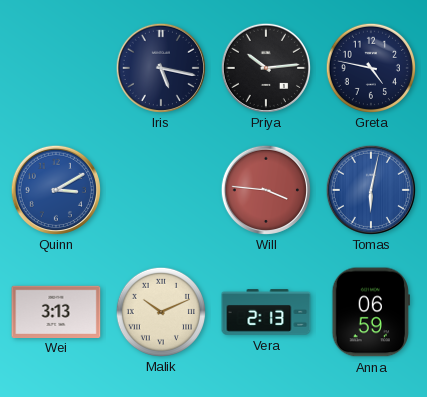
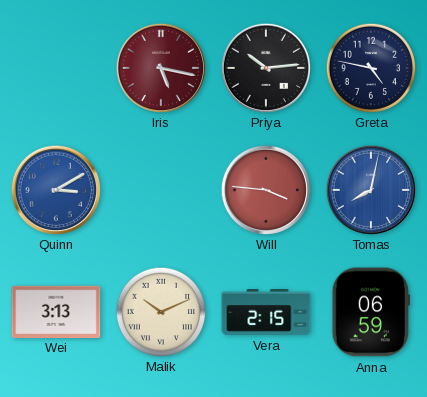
Iris dial: navy -> burgundy (160, 67)
Tomas: 6:02 -> 8:02 (370, 189)
Vera: 2:13 -> 2:15 (266, 312)
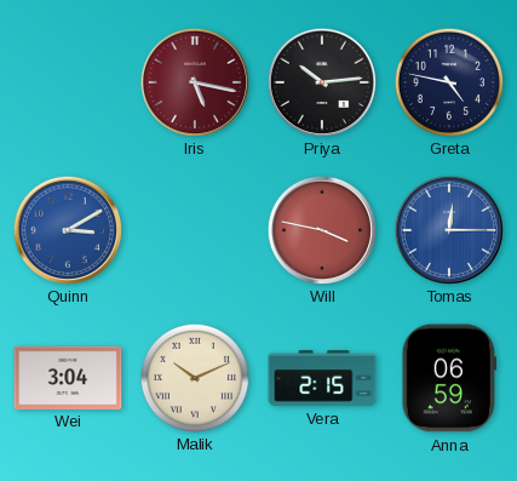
Will: 3:46 -> 3:47 (321, 229)
Tomas: 8:02 -> 12:15 (448, 229)
Wei: 3:13 -> 3:04 (68, 377)
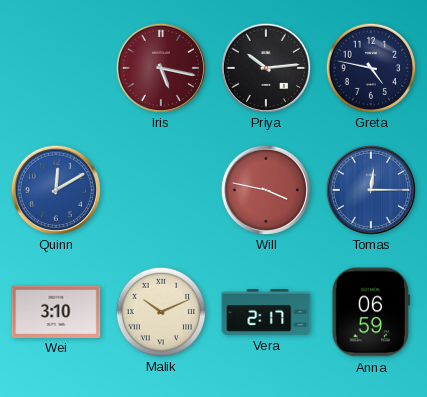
Quinn: 3:10 -> 12:10 (55, 189)
Wei: 3:04 -> 3:10 (56, 311)
Vera: 2:15 -> 2:17 (266, 312)
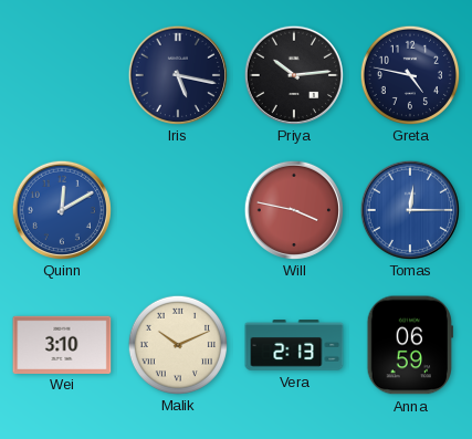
Iris dial: burgundy -> navy (177, 74)
Vera: 2:17 -> 2:13 (294, 345)
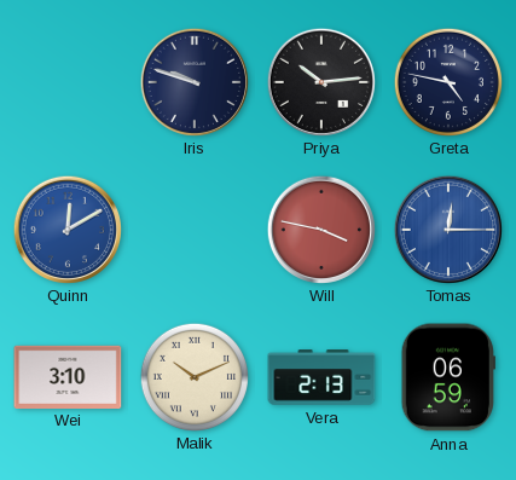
Iris: 5:17 -> 9:48 (193, 81)
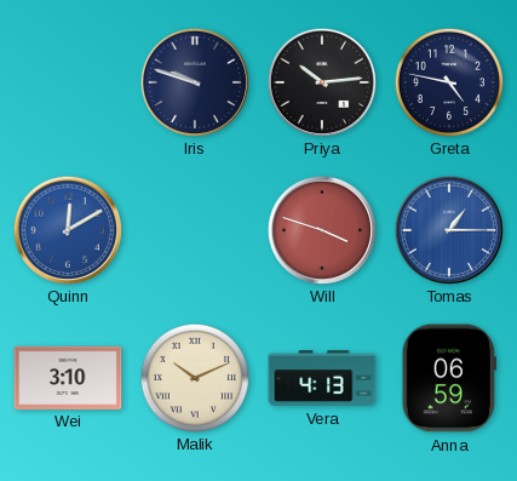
Will: 3:47 -> 3:48 (321, 229)
Tomas: 12:15 -> 1:15 (448, 229)
Vera: 2:13 -> 4:13 (322, 378)
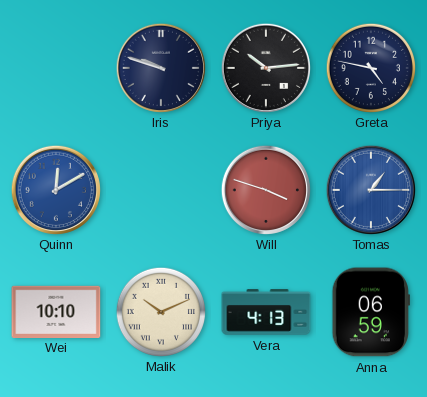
Wei: 3:10 -> 10:10 (56, 311)
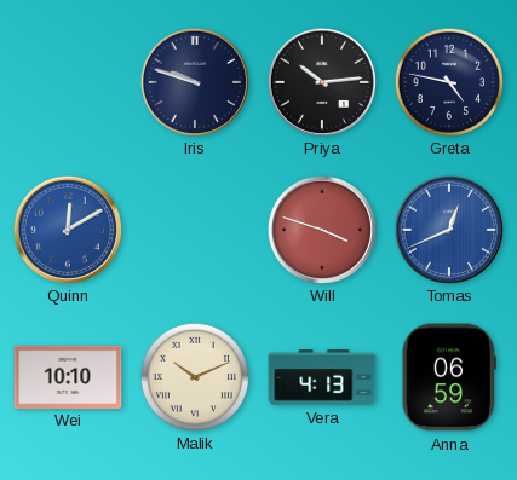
Tomas: 1:15 -> 12:41 (448, 229)
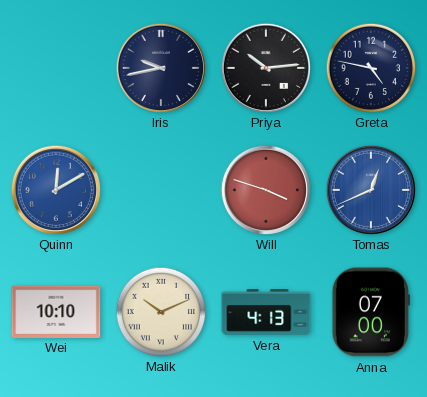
Iris: 9:48 -> 9:43 (160, 67)
Anna: 06:59 -> 07:00 (371, 312)
